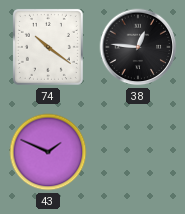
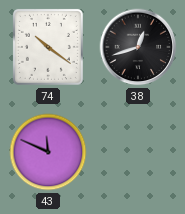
38: 12:46 -> 12:42 (138, 47)
43: 1:49 -> 11:49 (48, 152)
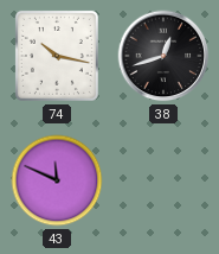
74: 10:21 -> 10:17 (57, 56)
